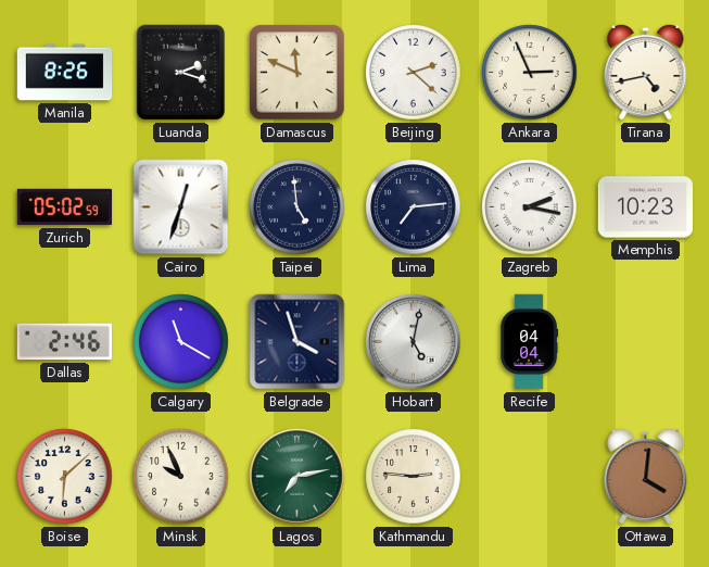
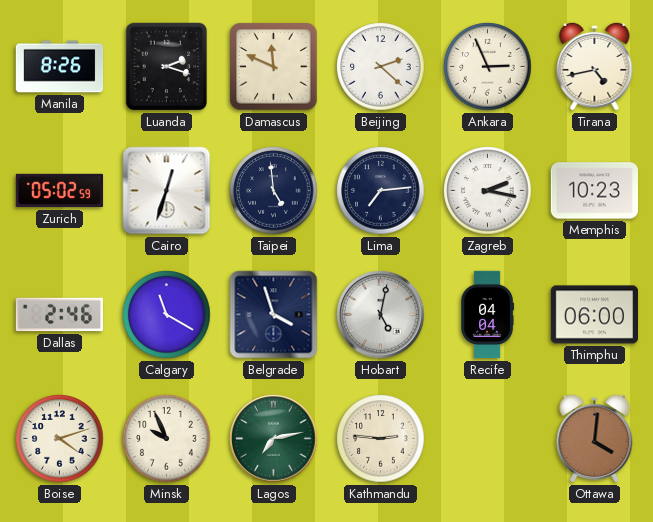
Thimphu: none -> 06:00 (594, 315)
Boise: 6:08 -> 4:12 (60, 439)
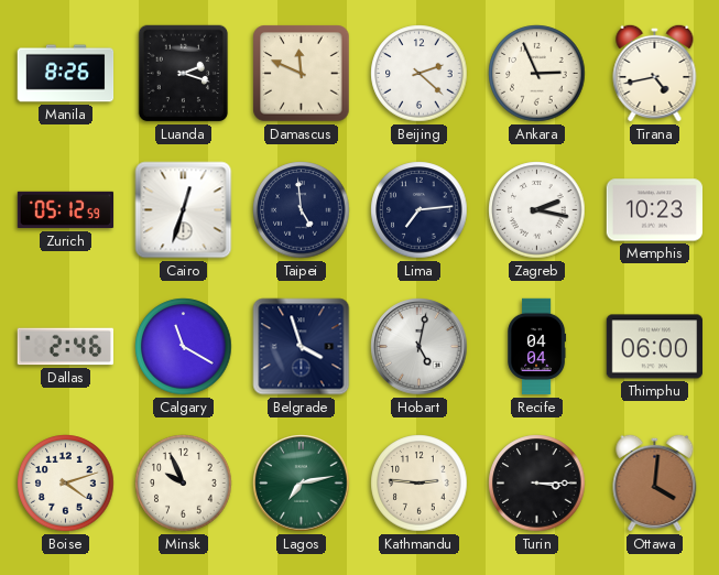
Zurich: 05:02 -> 05:12 (66, 210)
Turin: none -> 3:15 (537, 484)
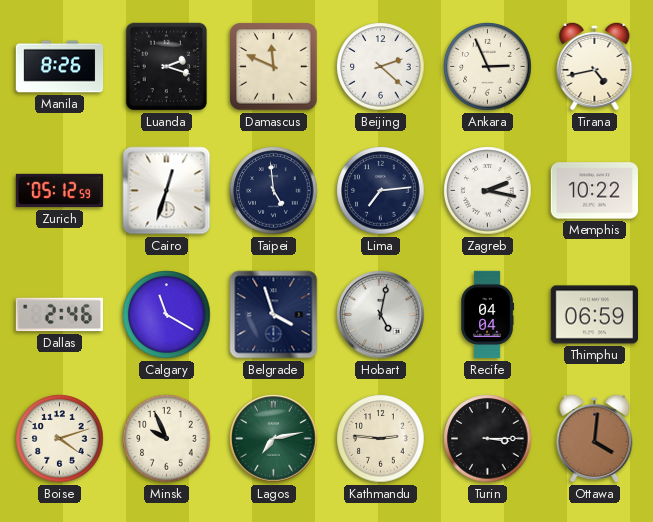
Memphis: 10:23 -> 10:22 (595, 191)
Thimphu: 06:00 -> 06:59 (594, 315)
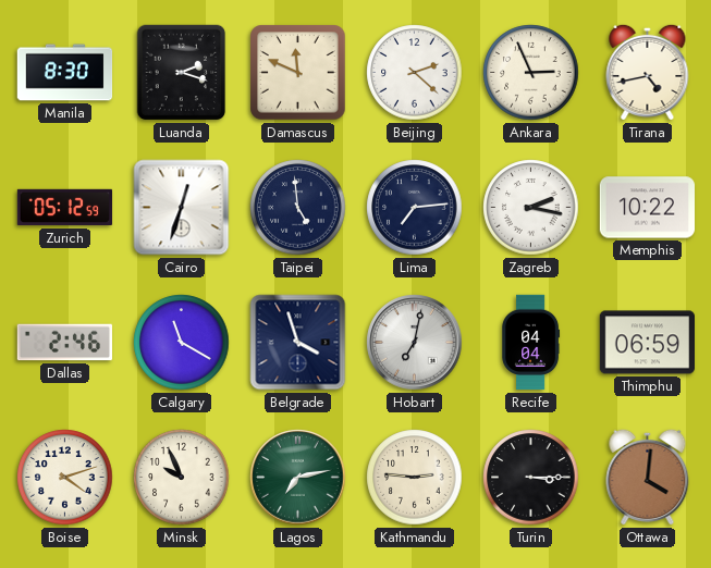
Manila: 8:26 -> 8:30 (65, 73)
Hobart: 5:02 -> 7:02 (415, 343)
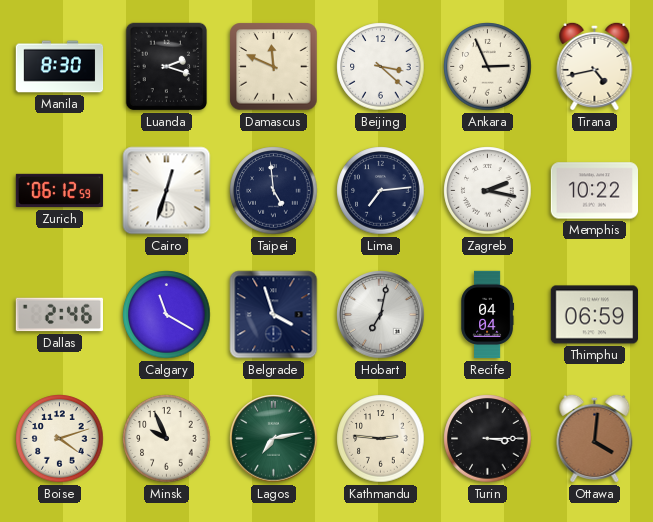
Beijing: 2:22 -> 3:22 (381, 67)
Zurich: 05:12 -> 06:12 (60, 191)
